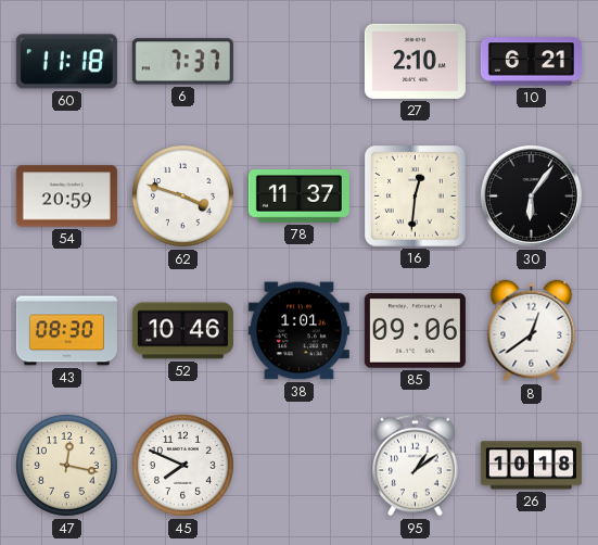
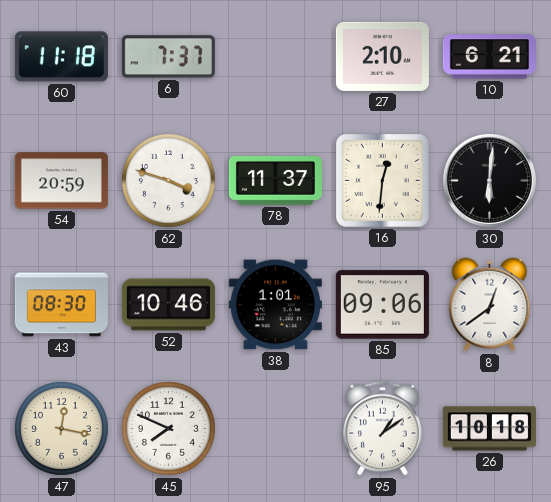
30: 6:06 -> 6:01 (489, 180)
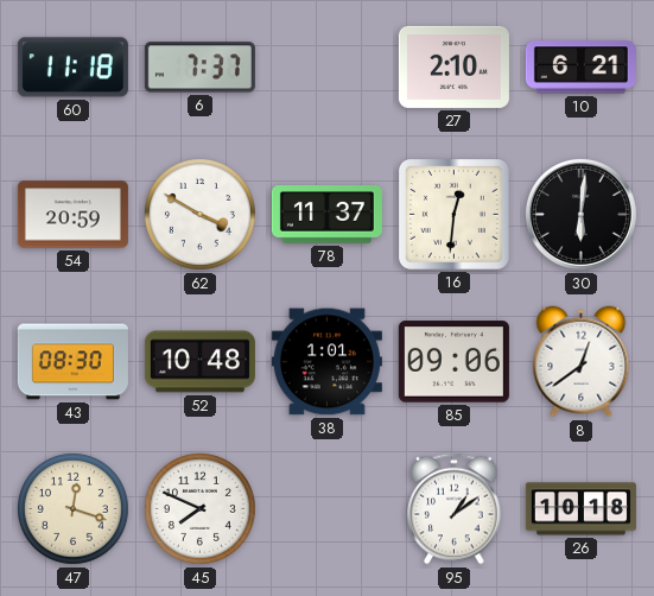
62: 3:48 -> 3:50 (199, 214)
52: 10:46 -> 10:48 (199, 362)
47: 12:17 -> 12:18 (72, 508)
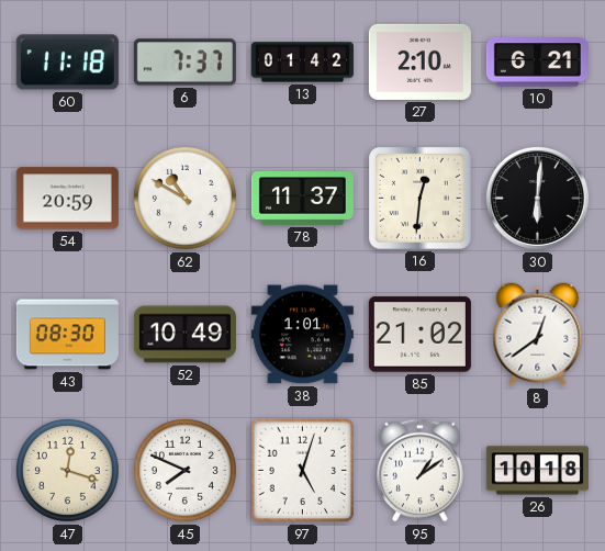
13: none -> 01:42 (302, 63)
62: 3:50 -> 10:50 (184, 198)
52: 10:48 -> 10:49 (184, 335)
85: 09:06 -> 21:02 (419, 335)
97: none -> 5:03 (303, 471)
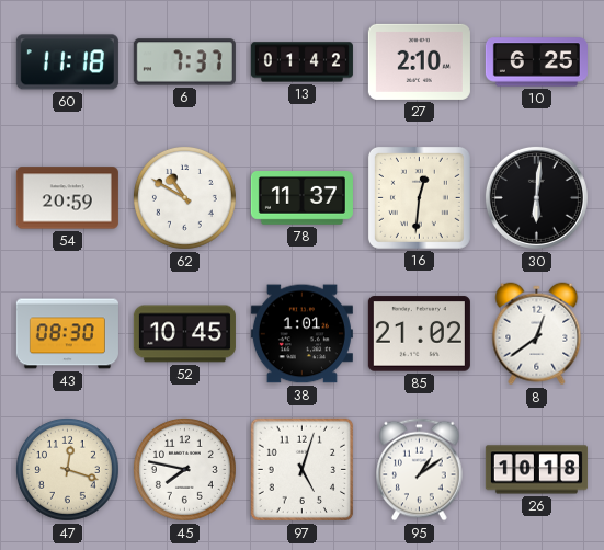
10: 6:21 -> 6:25 (536, 62)
52: 10:49 -> 10:45 (184, 334)
45: 7:49 -> 7:47 (184, 469)
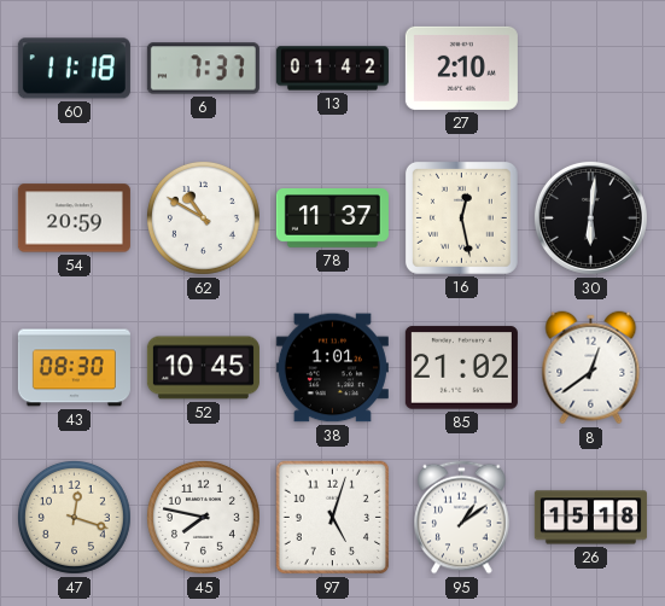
10: 6:25 -> none (536, 62)
16: 12:31 -> 12:28 (461, 217)
26: 10:18 -> 15:18 (590, 518)
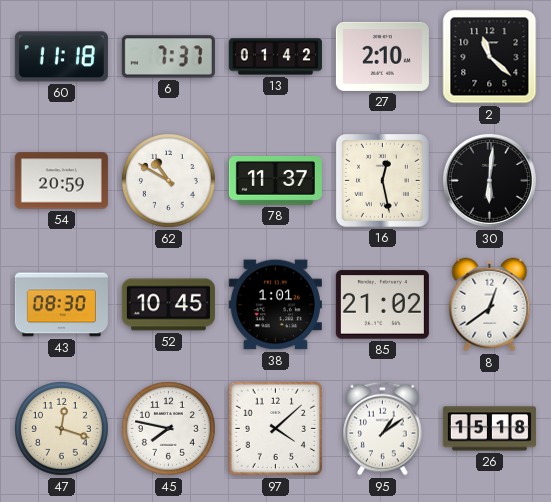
2: none -> 11:22 (490, 57)
97: 5:03 -> 4:08 (276, 429)
